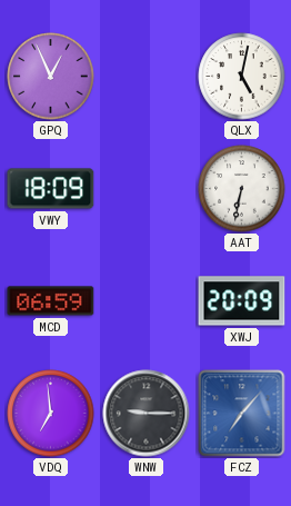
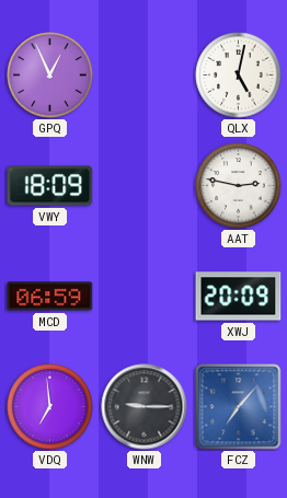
AAT: 6:32 -> 2:47 (239, 186)
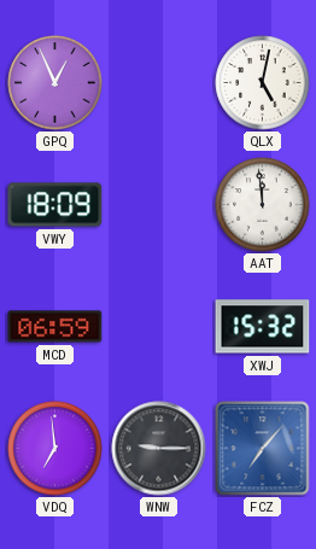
AAT: 2:47 -> 11:59 (263, 205)
XWJ: 20:09 -> 15:32 (263, 327)
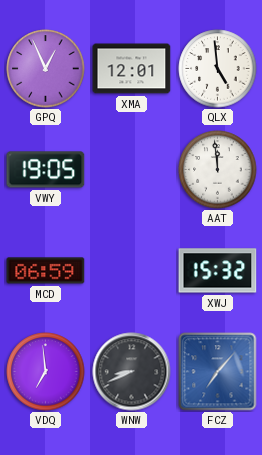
XMA: none -> 12:01 (132, 69)
QLX: 5:02 -> 4:59 (218, 69)
VWY: 18:09 -> 19:05 (46, 170)
WNW: 9:15 -> 8:41 (132, 372)
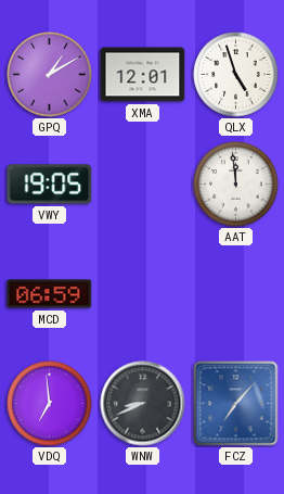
GPQ: 12:56 -> 1:10 (50, 75)
QLX: 4:59 -> 4:57 (236, 75)
XWJ: 15:32 -> none (218, 271)
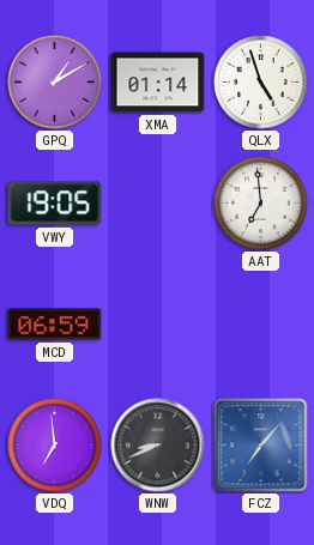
XMA: 12:01 -> 01:14 (158, 83)
AAT: 11:59 -> 6:59 (261, 204)
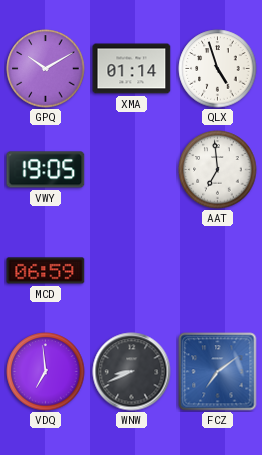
GPQ: 1:10 -> 10:10 (46, 69)
FCZ: 7:07 -> 7:09 (218, 372)
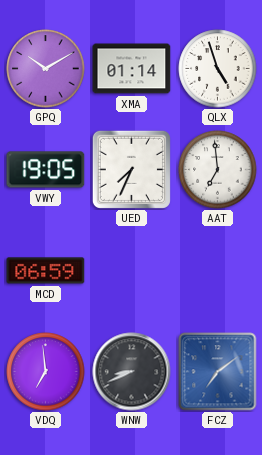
UED: none -> 7:34 (131, 169)
